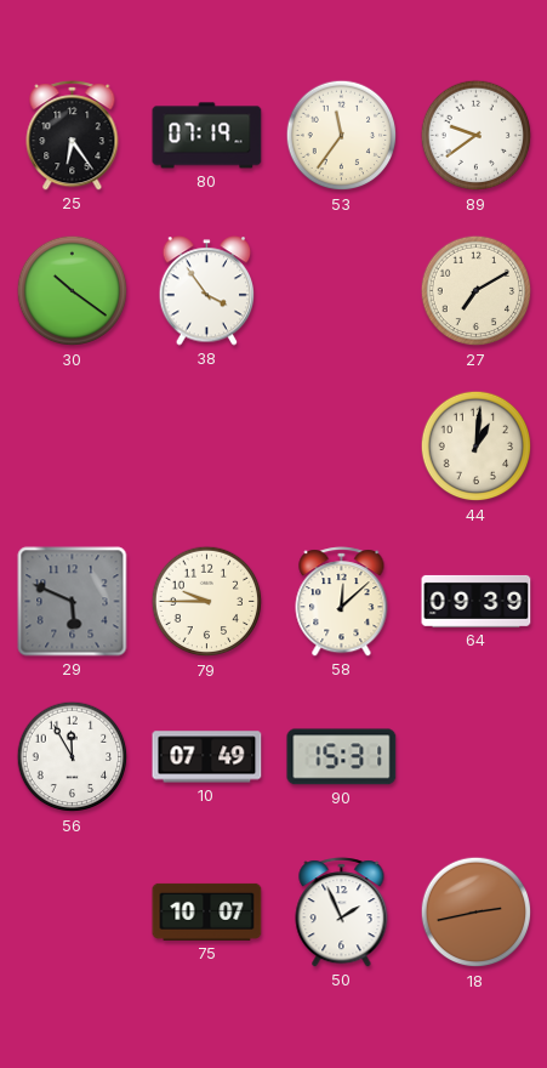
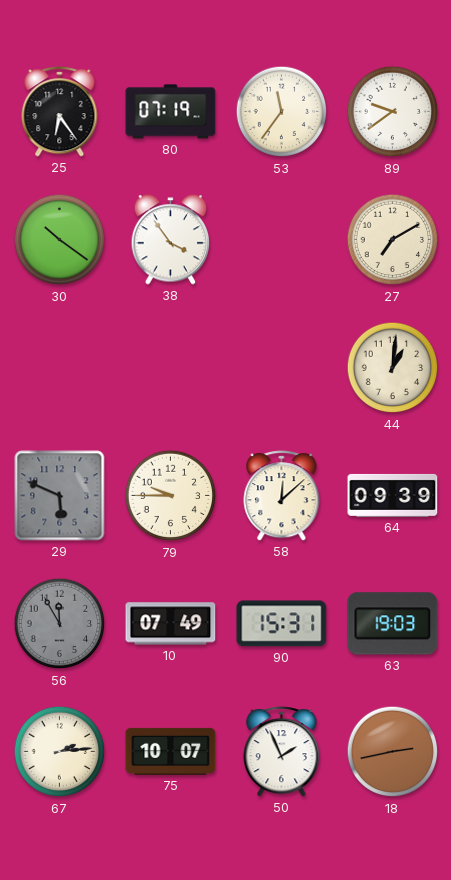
56 dial: white -> grey (60, 624)
63: none -> 19:03 (393, 624)
67: none -> 2:14 (60, 752)
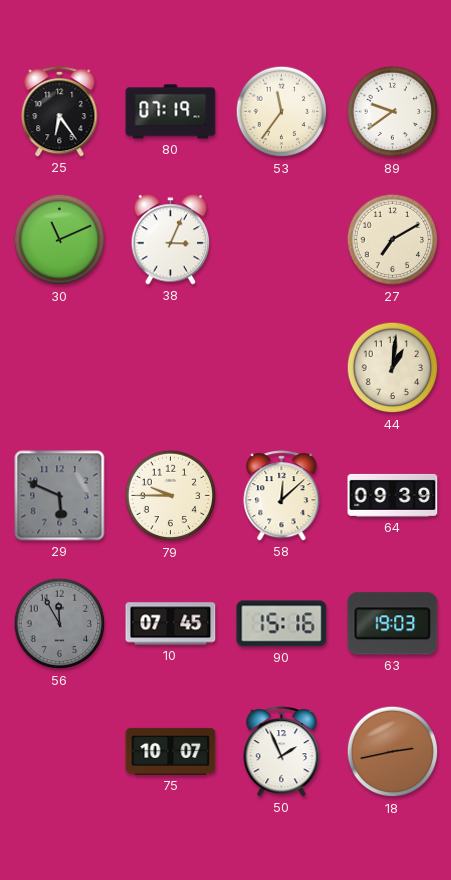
30: 10:21 -> 11:11 (60, 240)
38: 3:54 -> 3:04 (171, 240)
10: 07:49 -> 07:45 (171, 624)
90: 15:31 -> 15:16 (282, 624)
67: 2:14 -> none (60, 752)
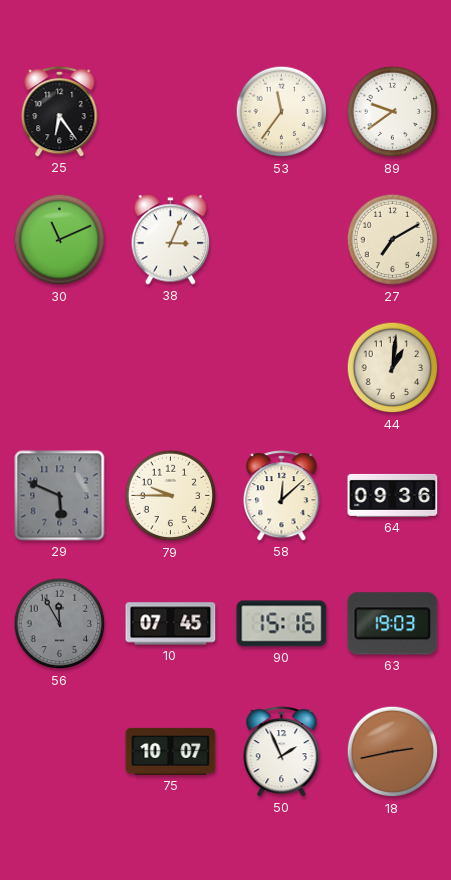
80: 07:19 -> none (171, 112)
64: 09:39 -> 09:36 (393, 495)
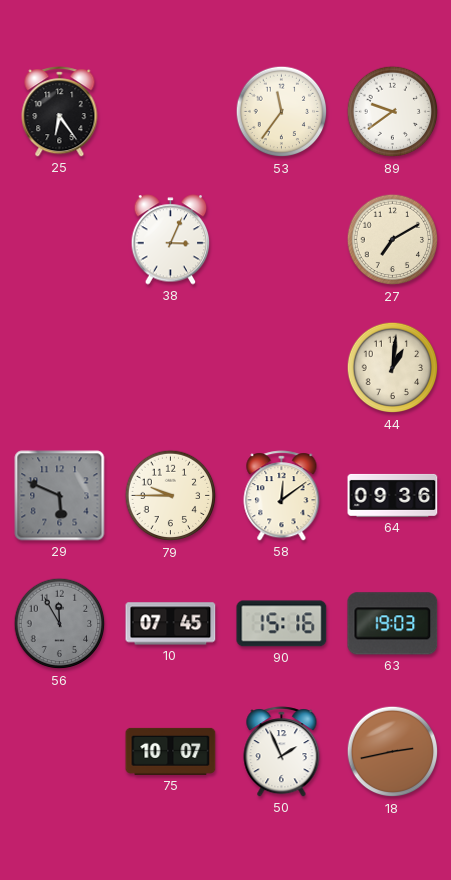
30: 11:11 -> none (60, 240)
58: 12:08 -> 12:09 (282, 496)
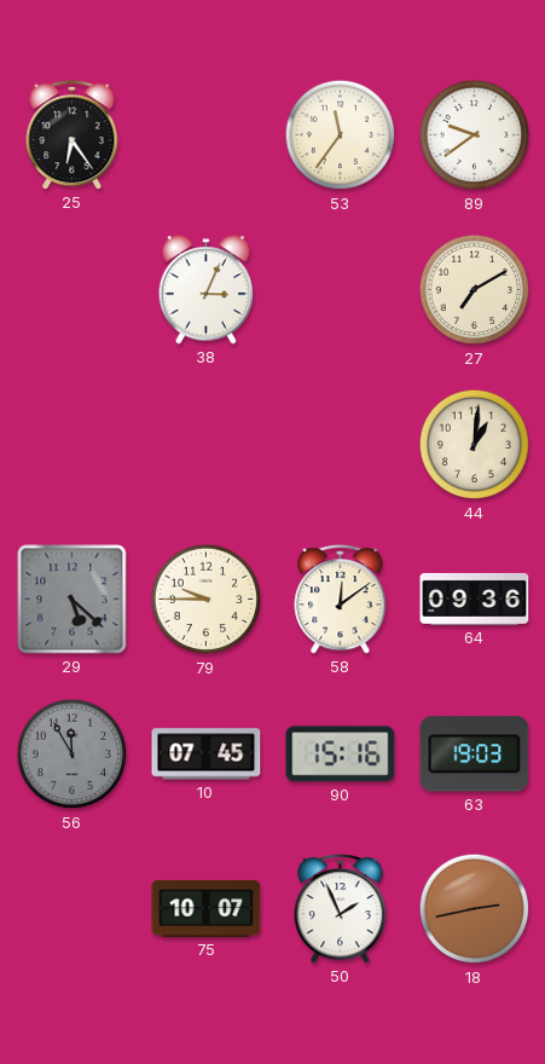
29: 5:49 -> 5:22 (73, 600)
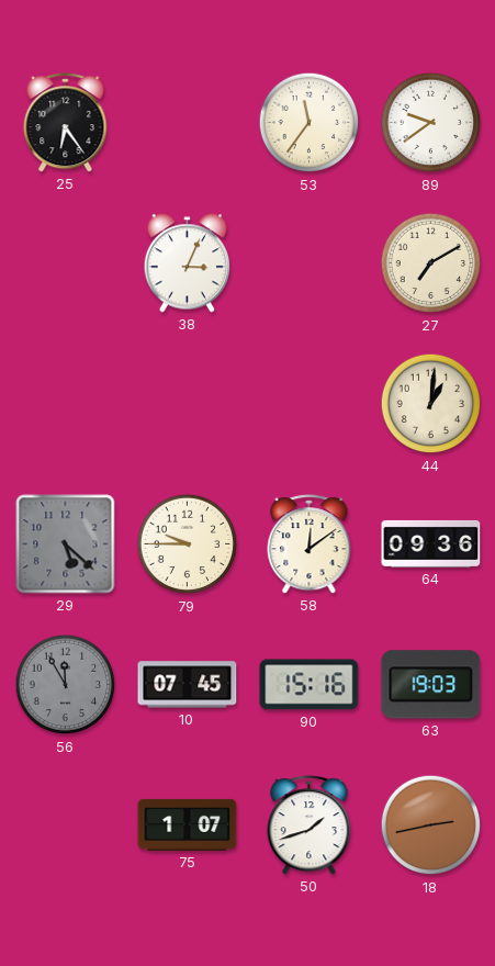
75: 10:07 -> 1:07 (188, 824)
50: 1:56 -> 1:42 (310, 825)
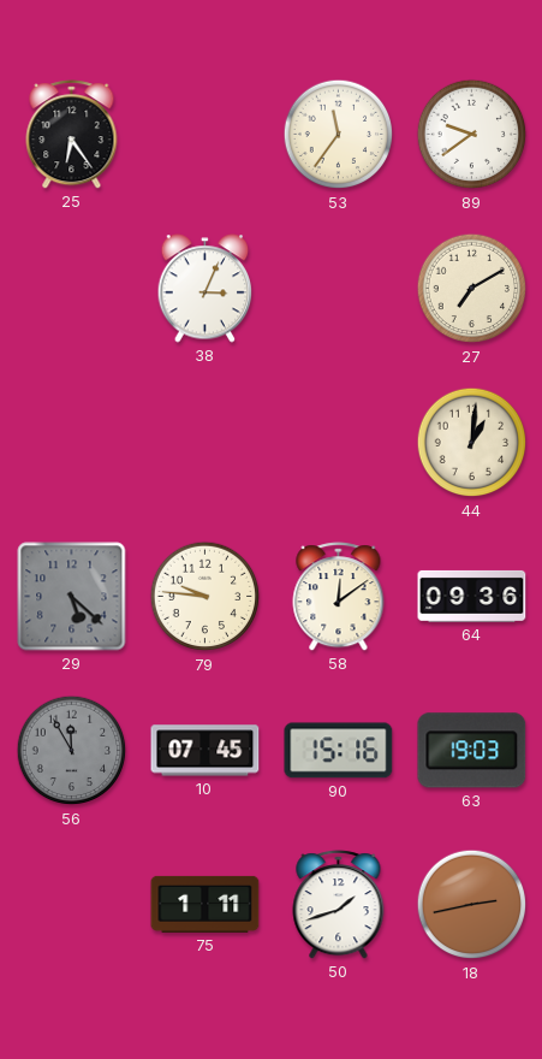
79: 9:45 -> 9:46 (206, 597)
75: 1:07 -> 1:11 (206, 904)
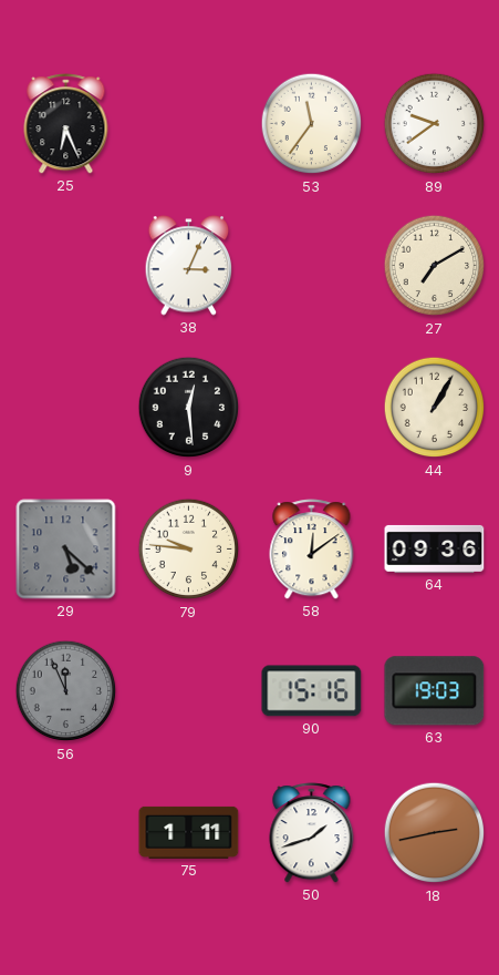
25: 6:24 -> 6:26 (66, 124)
9: none -> 12:29 (189, 408)
44: 1:01 -> 1:05 (435, 408)
56: 11:55 -> 11:56 (66, 691)
10: 07:45 -> none (206, 751)
